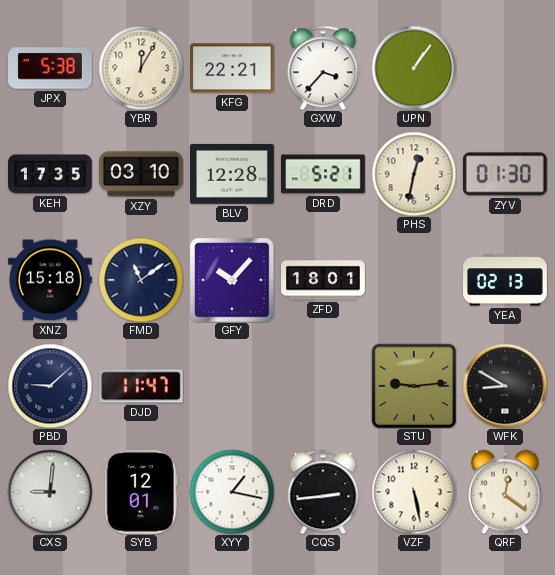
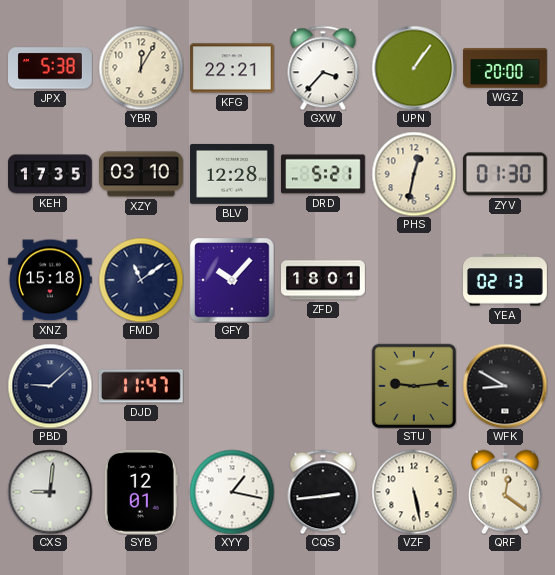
WGZ: none -> 20:00 (506, 68)
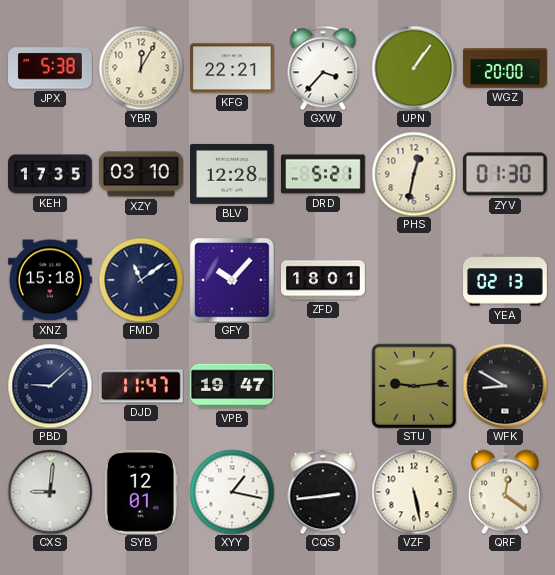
VPB: none -> 19:47 (233, 386)
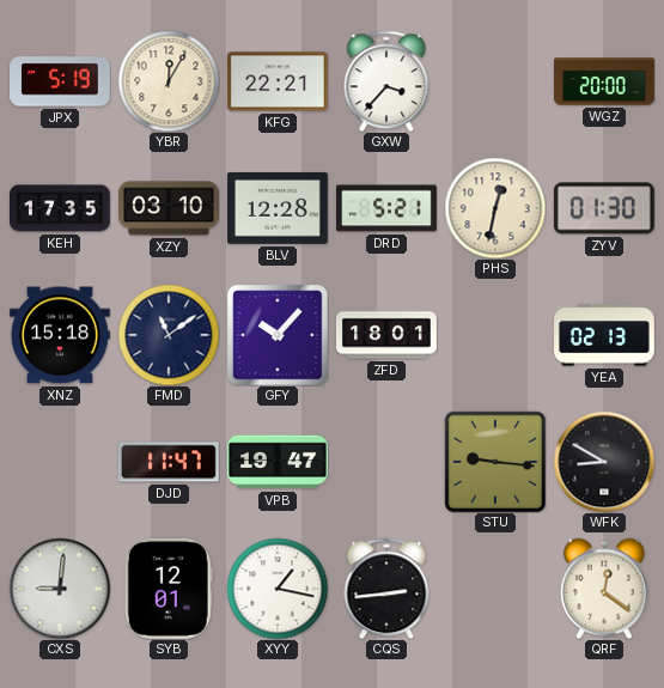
JPX: 5:38 -> 5:19 (61, 81)
UPN: 1:06 -> none (414, 68)
PBD: 9:08 -> none (50, 386)
STU: 9:14 -> 9:16 (495, 462)
VZF: 5:28 -> none (414, 492)
